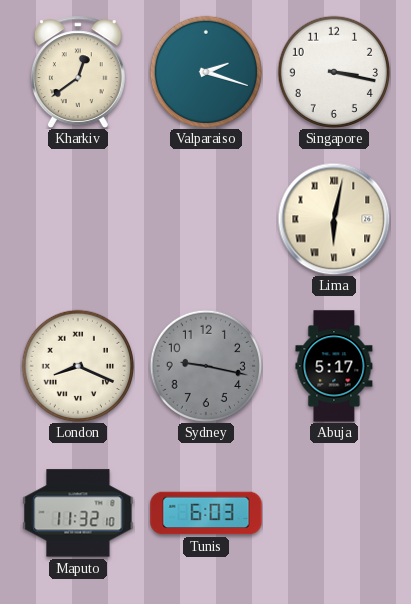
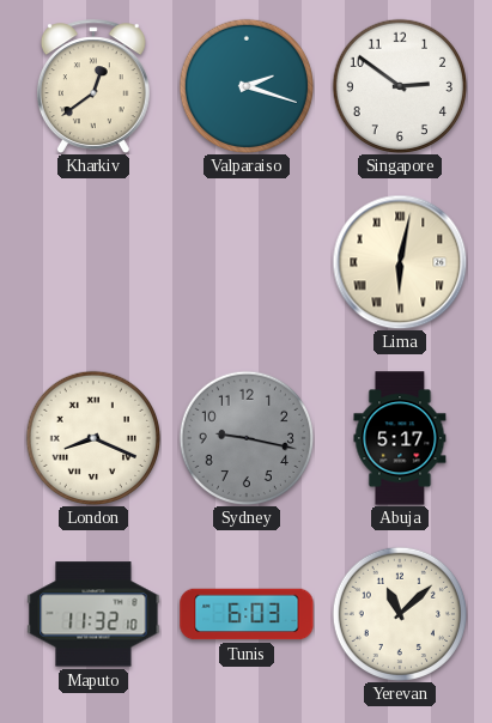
Singapore: 3:17 -> 2:51 (399, 85)
Yerevan: none -> 11:08 (399, 613)
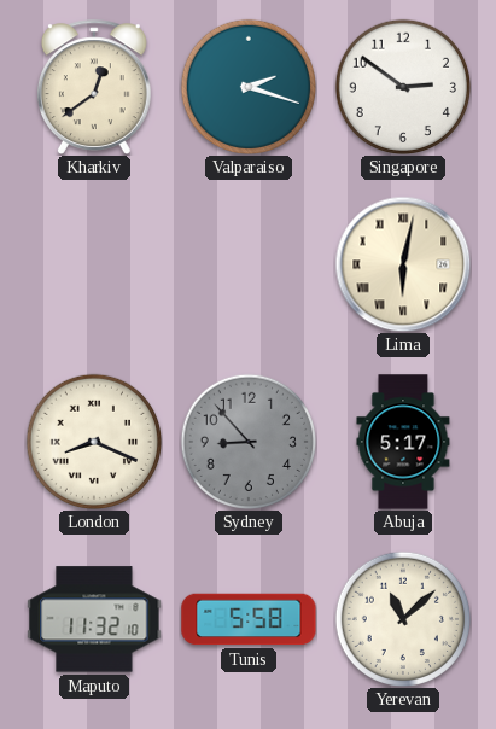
Sydney: 9:17 -> 8:53 (247, 441)
Tunis: 6:03 -> 5:58 (249, 619)
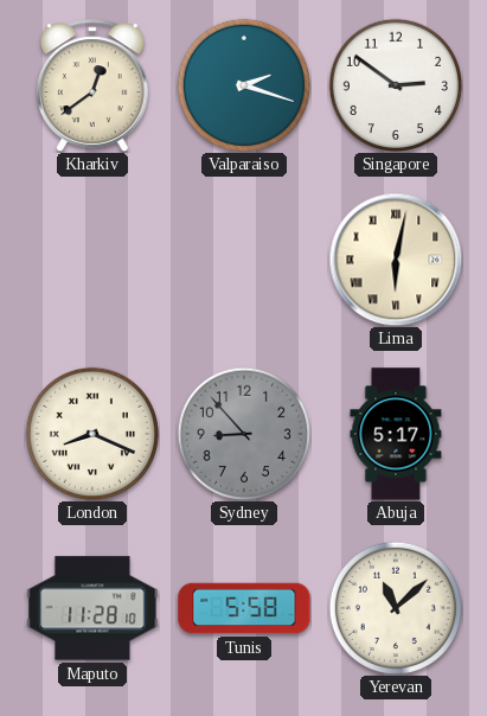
Maputo: 11:32 -> 11:28 (92, 608)
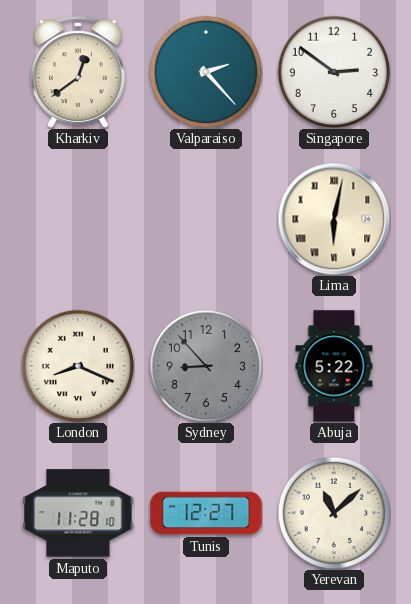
Valparaiso: 2:18 -> 2:23 (205, 71)
Abuja: 5:17 -> 5:22 (334, 366)
Tunis: 5:58 -> 12:27 (206, 513)
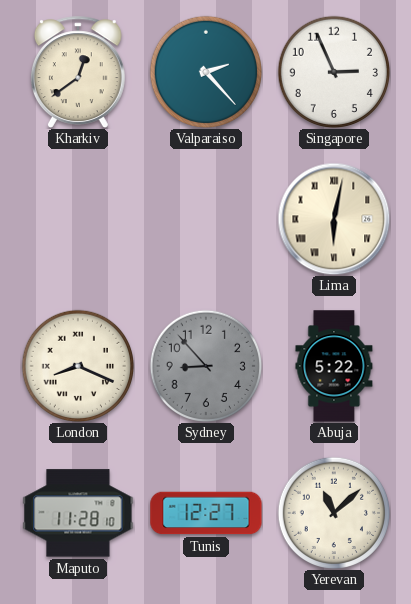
Singapore: 2:51 -> 2:56 (333, 71)
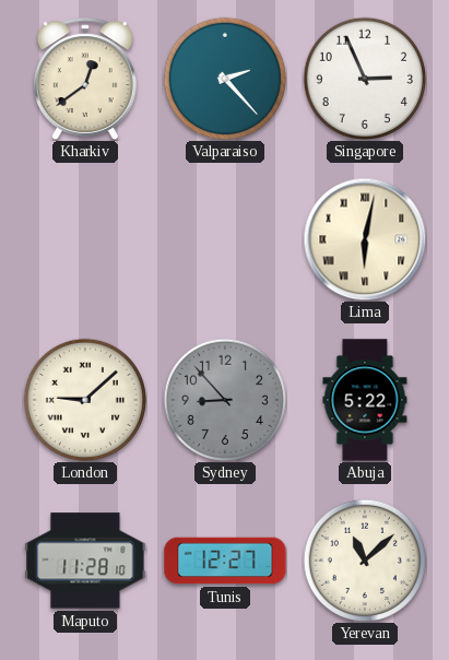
London: 8:19 -> 9:08 (84, 399)
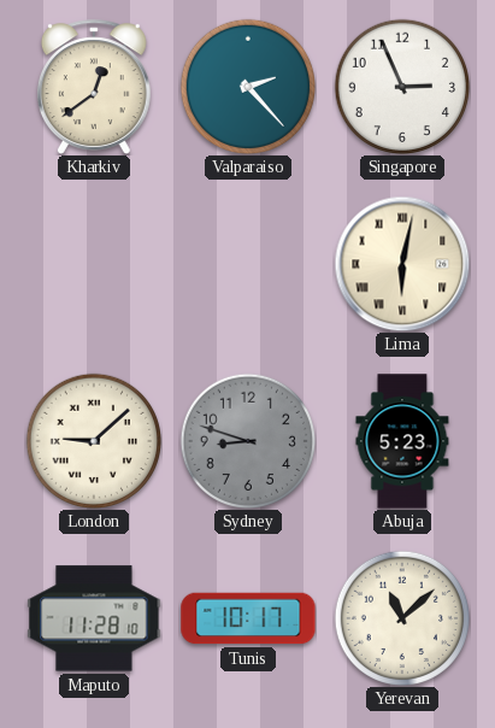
Sydney: 8:53 -> 8:48 (247, 440)
Abuja: 5:22 -> 5:23 (402, 441)
Tunis: 12:27 -> 10:17 (248, 618)
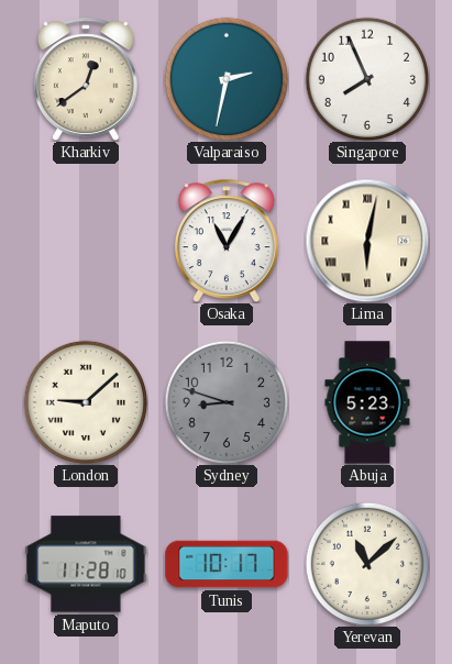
Valparaiso: 2:23 -> 2:32 (225, 78)
Singapore: 2:56 -> 7:56 (366, 78)
Osaka: none -> 11:05 (227, 241)
